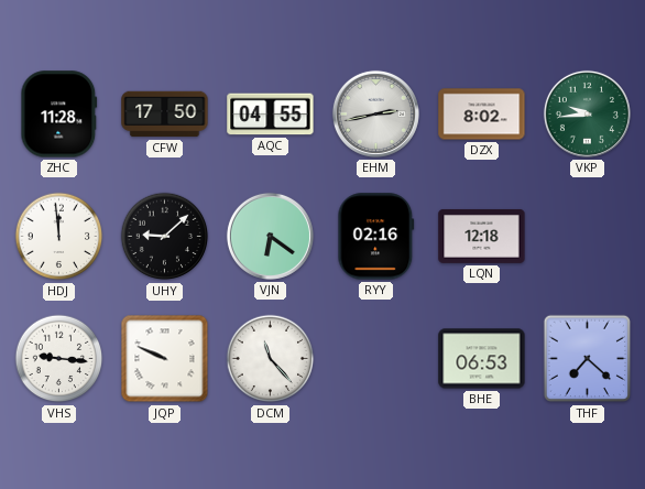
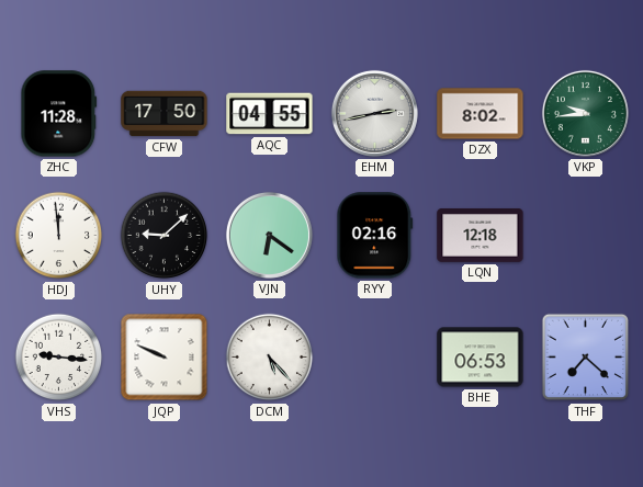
DCM: 11:23 -> 5:23 (270, 358)
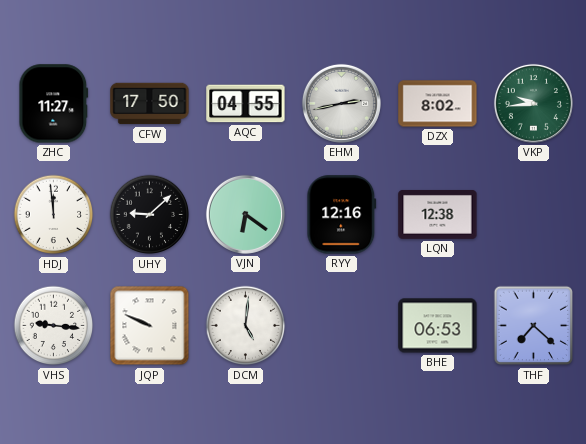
ZHC: 11:28 -> 11:27 (54, 104)
RYY: 02:16 -> 12:16 (342, 215)
LQN: 12:18 -> 12:38 (438, 214)
DCM: 5:23 -> 5:01 (246, 326)
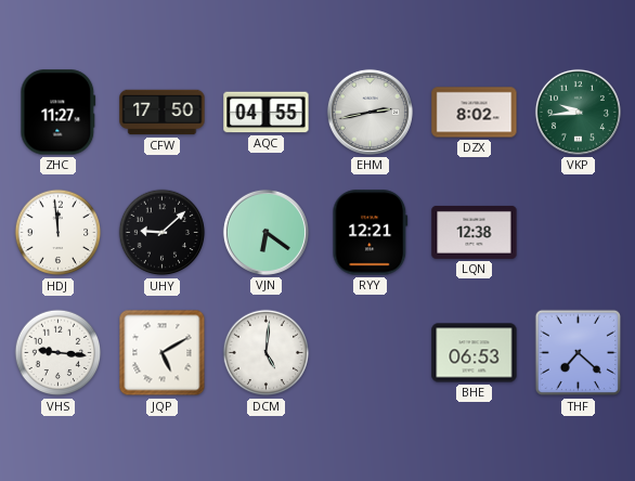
RYY: 12:16 -> 12:21 (371, 233)
JQP: 9:49 -> 5:10 (163, 353)
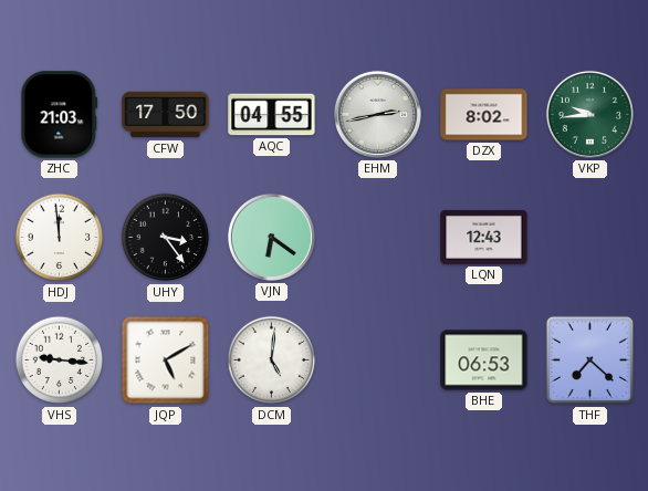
ZHC: 11:27 -> 21:03 (60, 115)
UHY: 9:08 -> 3:24 (166, 238)
RYY: 12:21 -> none (371, 233)
LQN: 12:38 -> 12:43 (484, 237)
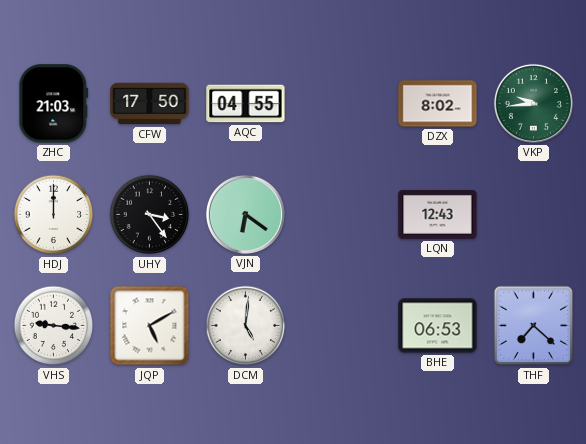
EHM: 2:43 -> none (377, 114)
HDJ: 11:59 -> 12:00 (54, 215)
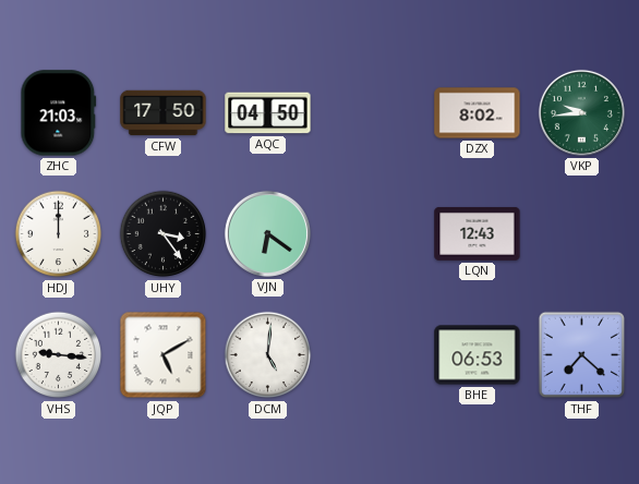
AQC: 04:55 -> 04:50 (268, 113)
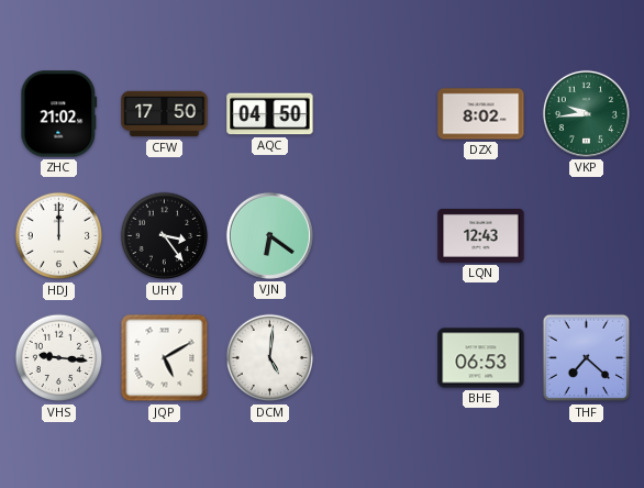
ZHC: 21:03 -> 21:02 (59, 114)
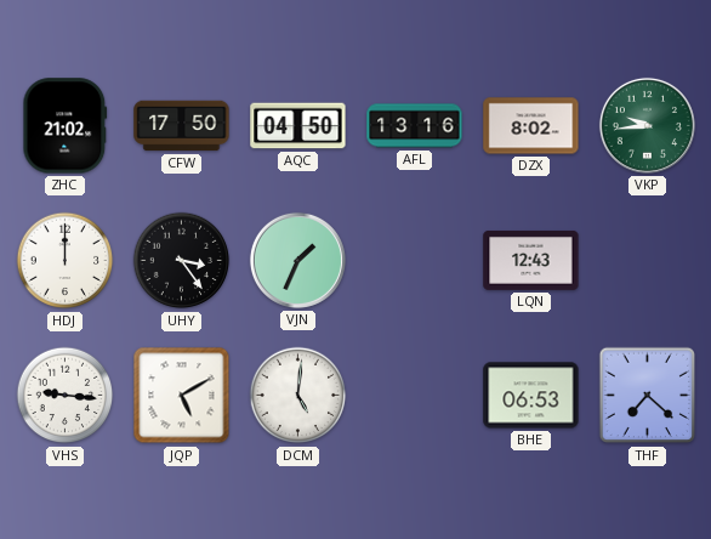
AFL: none -> 13:16 (415, 126)
VJN: 6:21 -> 1:34 (297, 260)
